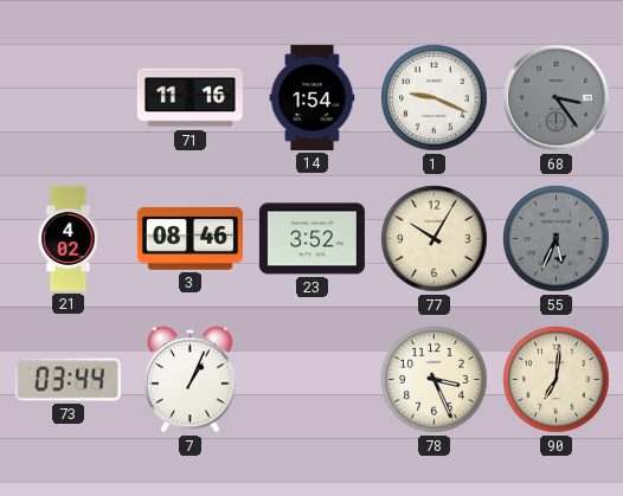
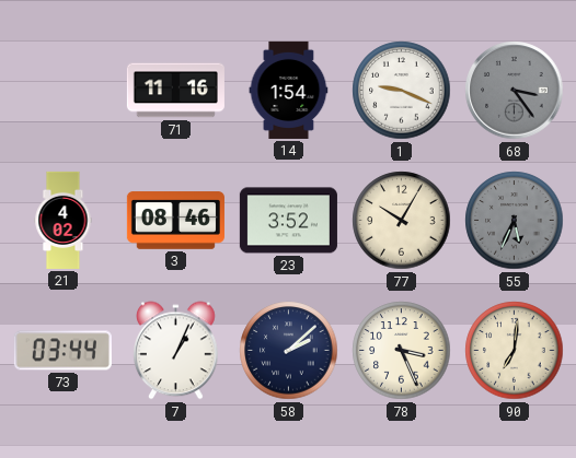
58: none -> 2:08 (289, 351)
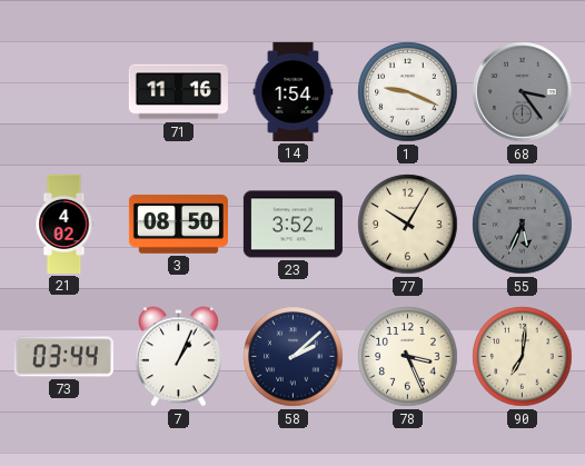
3: 08:46 -> 08:50 (178, 225)
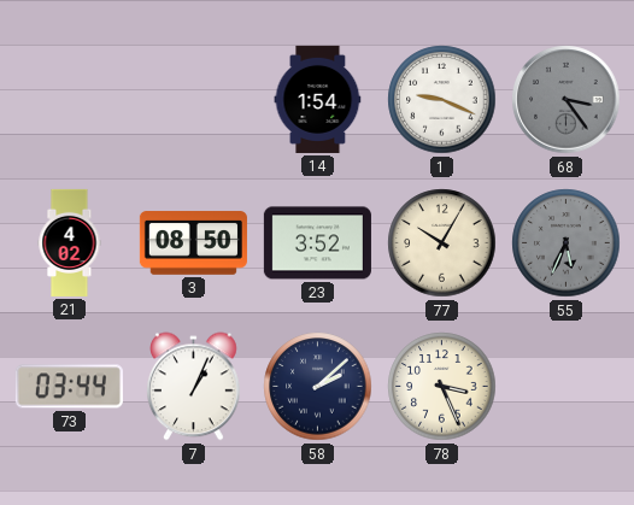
71: 11:16 -> none (178, 92)
90: 7:01 -> none (523, 357)
